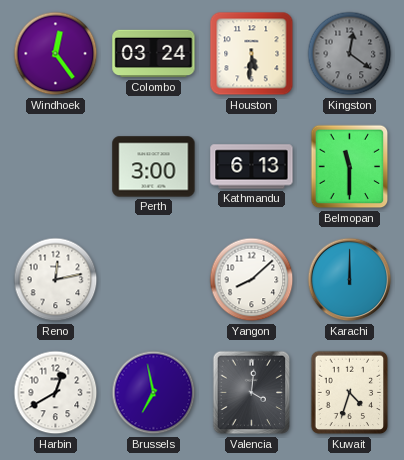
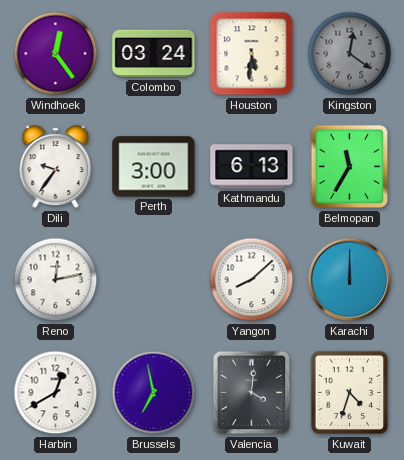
Dili: none -> 9:36 (56, 167)
Belmopan: 11:30 -> 11:35 (350, 167)
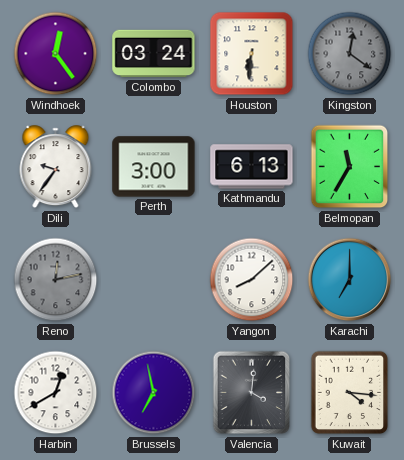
Houston: 5:31 -> 6:31 (252, 54)
Reno dial: white -> grey (56, 280)
Karachi: 12:00 -> 7:00 (350, 280)
Kuwait: 4:33 -> 4:16 (350, 393)
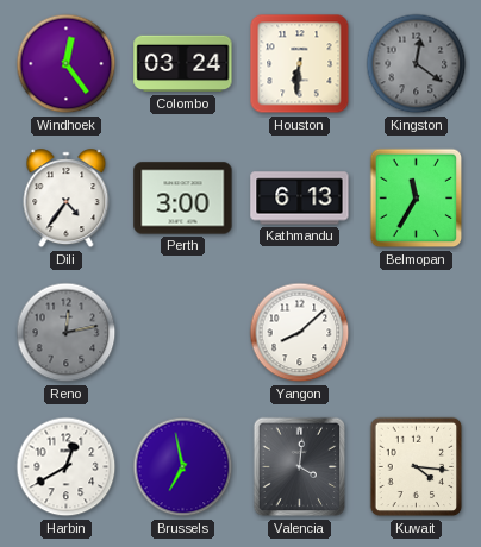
Dili: 9:36 -> 4:36 (67, 199)
Karachi: 7:00 -> none (350, 280)
